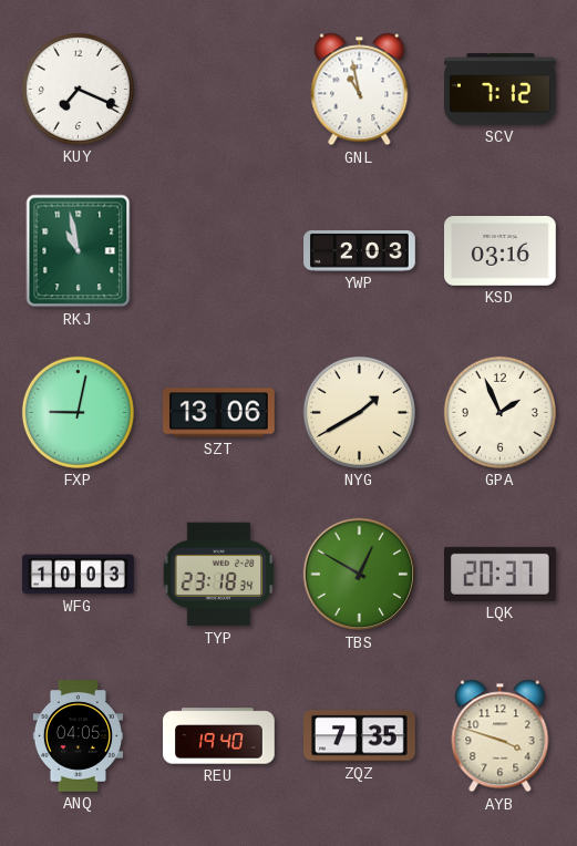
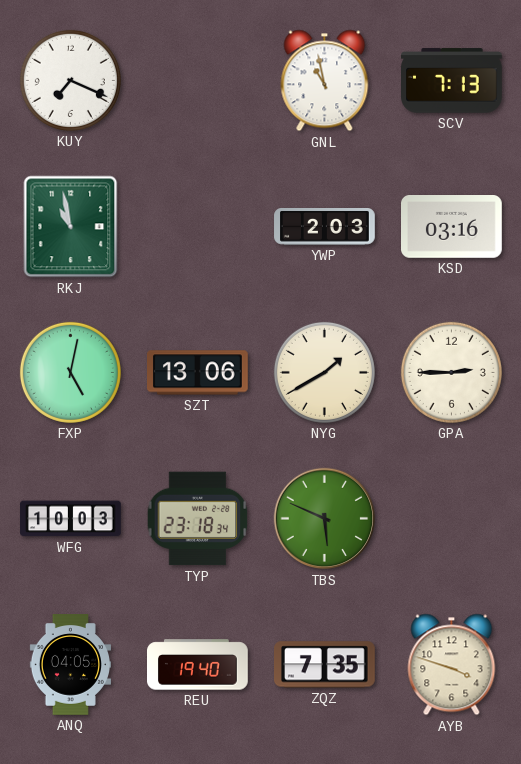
SCV: 7:12 -> 7:13 (452, 81)
FXP: 9:02 -> 5:02 (70, 372)
GPA: 1:56 -> 2:45 (451, 372)
TBS: 12:50 -> 5:49 (325, 519)
LQK: 20:37 -> none (501, 574)
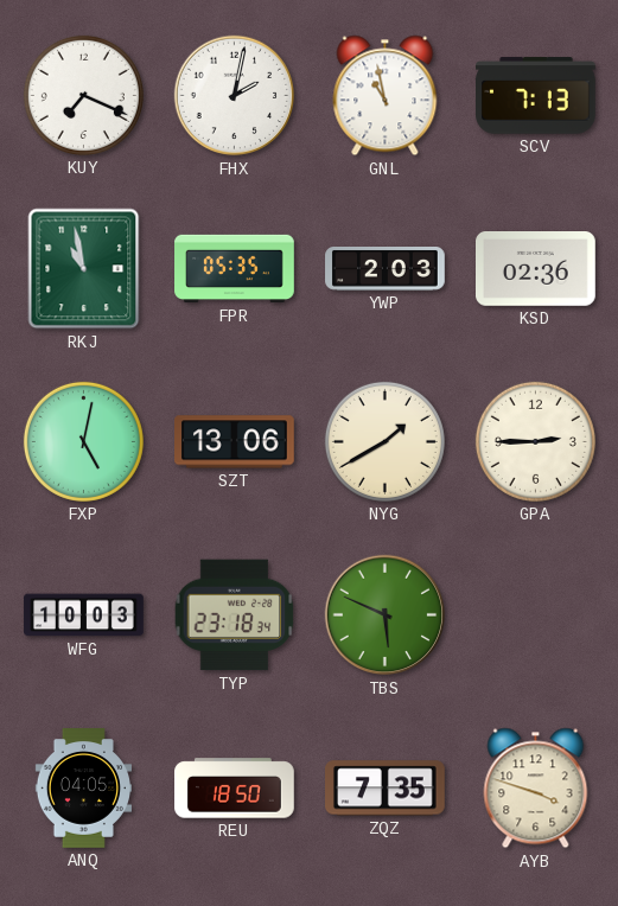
FHX: none -> 2:02 (235, 96)
FPR: none -> 05:35 (235, 269)
KSD: 03:16 -> 02:36 (536, 269)
REU: 19:40 -> 18:50 (235, 789)
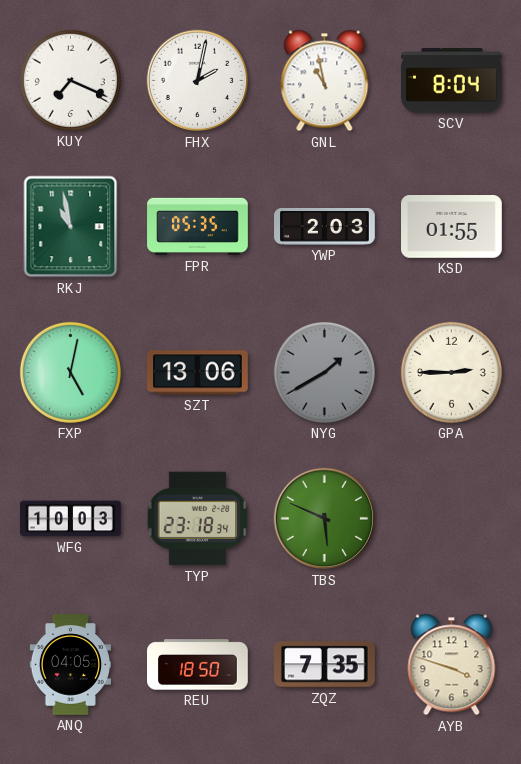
SCV: 7:13 -> 8:04 (452, 81)
KSD: 02:36 -> 01:55 (452, 227)
NYG dial: cream -> grey (324, 372)
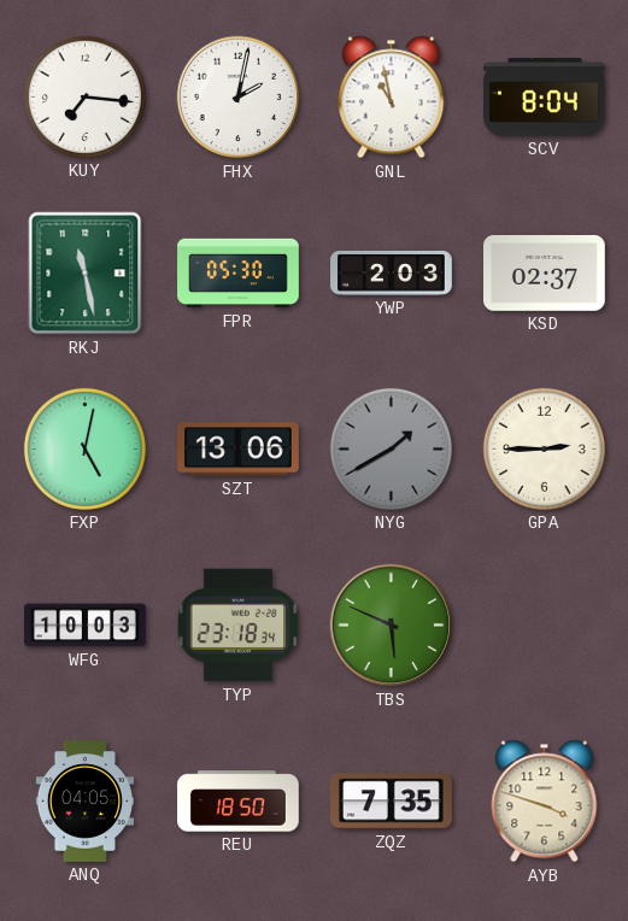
KUY: 7:19 -> 7:16 (84, 96)
RKJ: 10:58 -> 11:28 (86, 274)
FPR: 05:35 -> 05:30 (239, 274)
KSD: 01:55 -> 02:37 (545, 274)
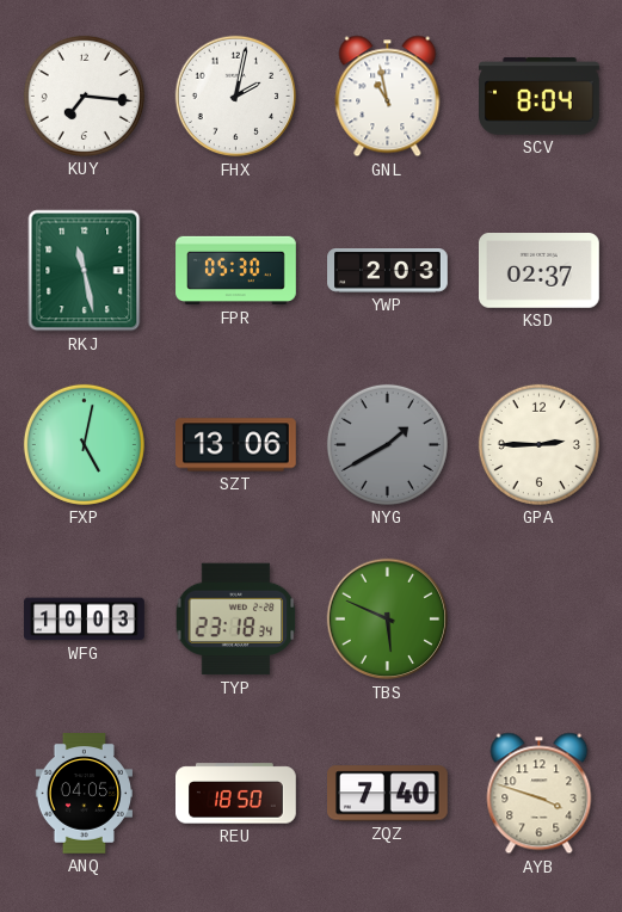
ZQZ: 7:35 -> 7:40 (388, 794)
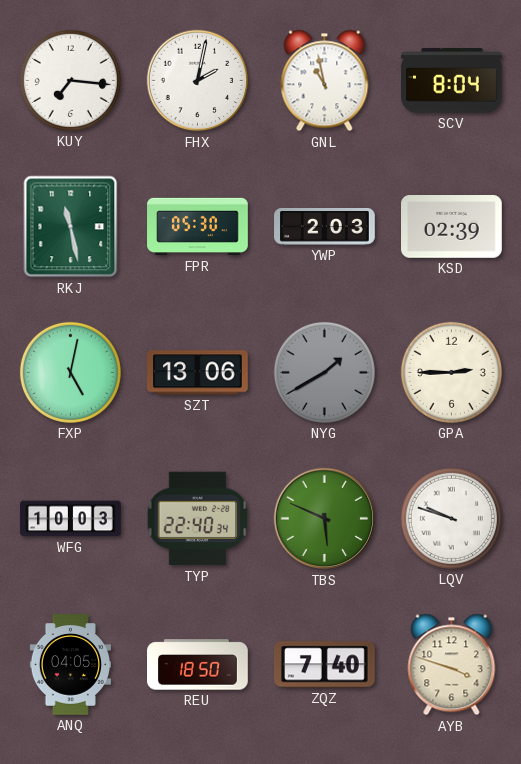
KSD: 02:37 -> 02:39 (452, 227)
TYP: 23:18 -> 22:40 (198, 519)
LQV: none -> 9:48 (451, 518)
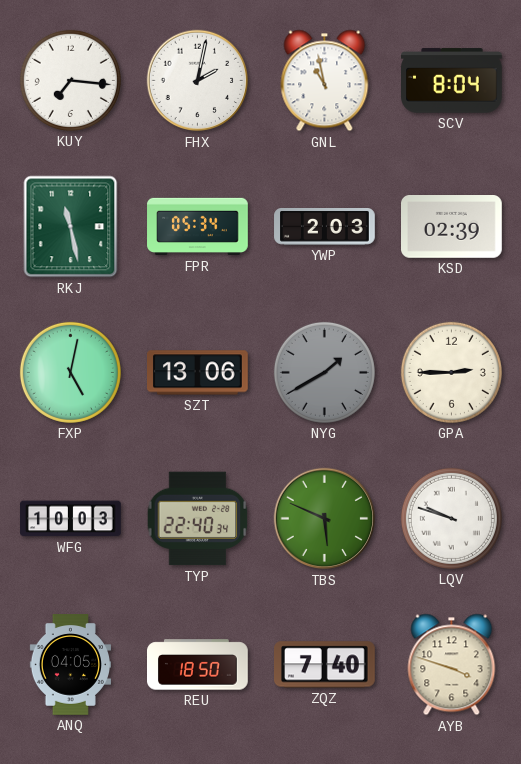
FPR: 05:30 -> 05:34 (198, 227)
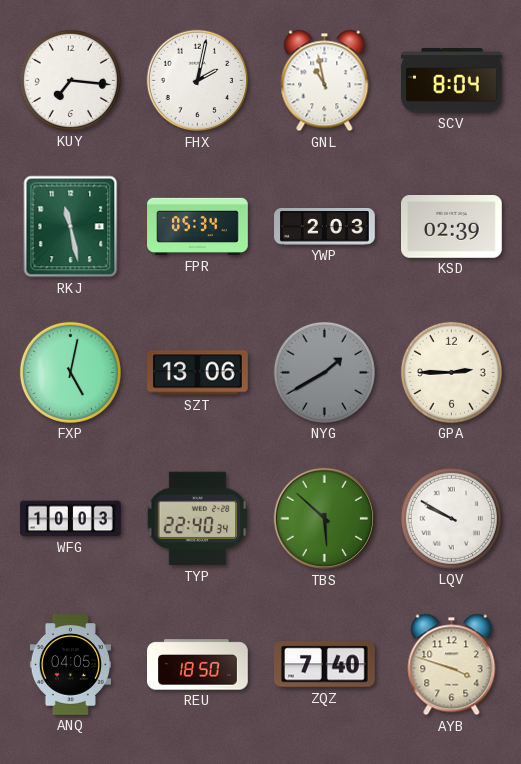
TBS: 5:49 -> 5:52 (325, 519)
LQV: 9:48 -> 9:50 (451, 518)
